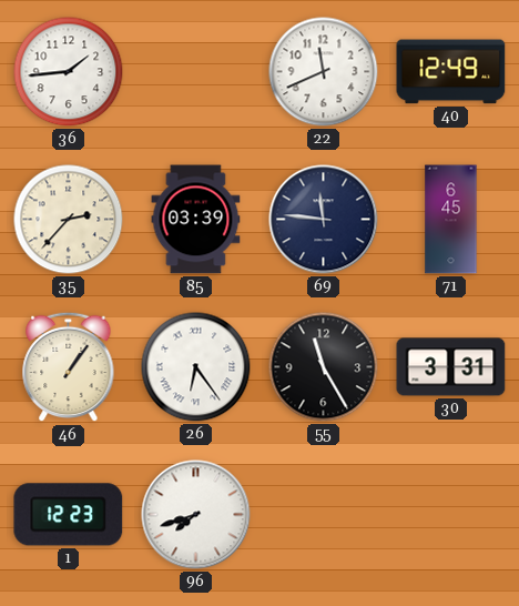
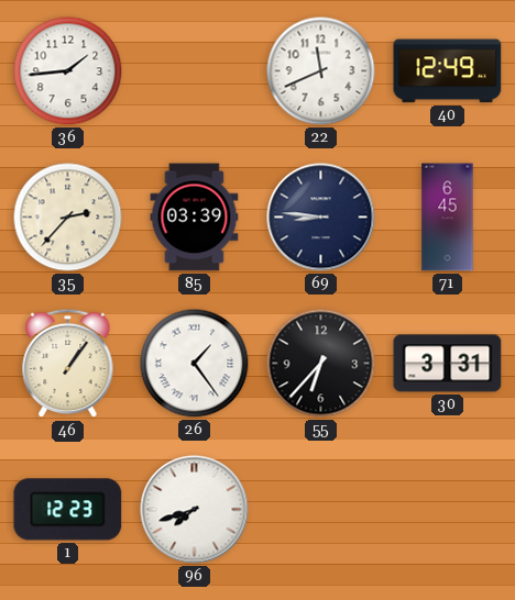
69: 11:46 -> 8:46 (321, 218)
26: 6:24 -> 1:24 (195, 364)
55: 11:25 -> 6:37 (321, 364)
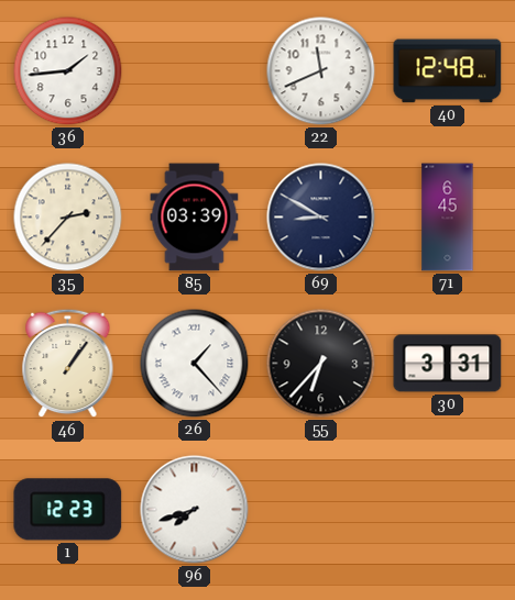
40: 12:49 -> 12:48 (448, 71)
69: 8:46 -> 8:50 (321, 218)
26: 1:24 -> 1:23 (195, 364)
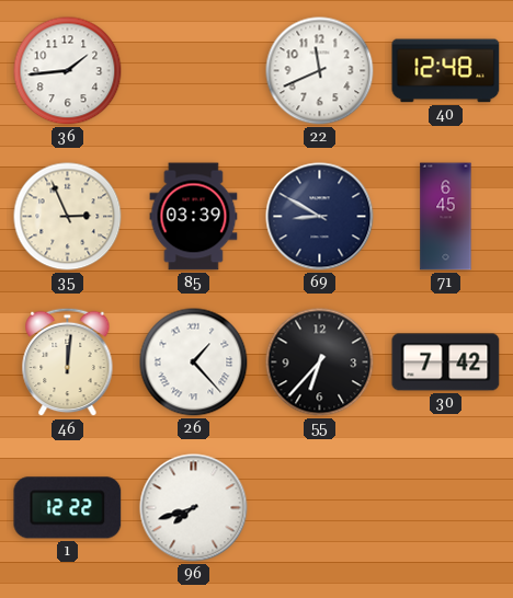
35: 2:37 -> 2:56 (68, 217)
46: 1:06 -> 12:01 (68, 363)
30: 3:31 -> 7:42 (446, 363)
1: 12:23 -> 12:22 (68, 508)
